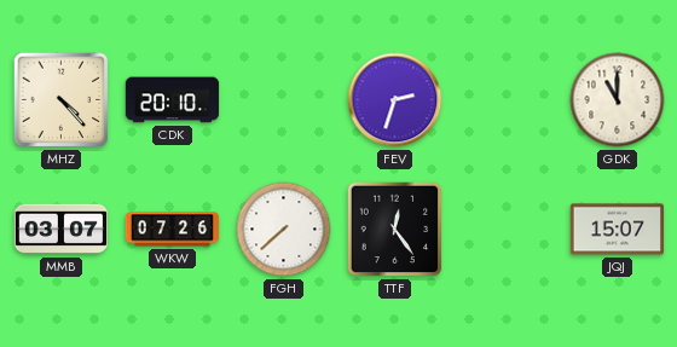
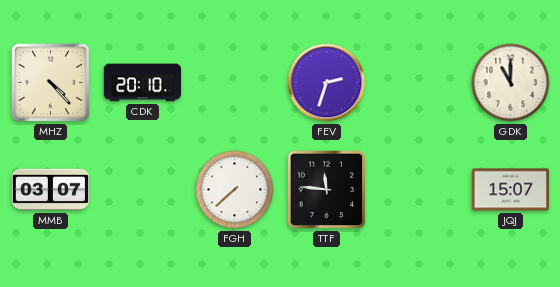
WKW: 07:26 -> none (173, 230)
TTF: 12:24 -> 11:46 (327, 190)
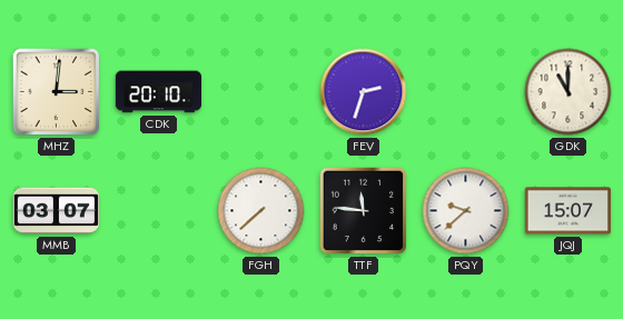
MHZ: 4:23 -> 3:01 (57, 92)
PQY: none -> 9:38 (466, 211)
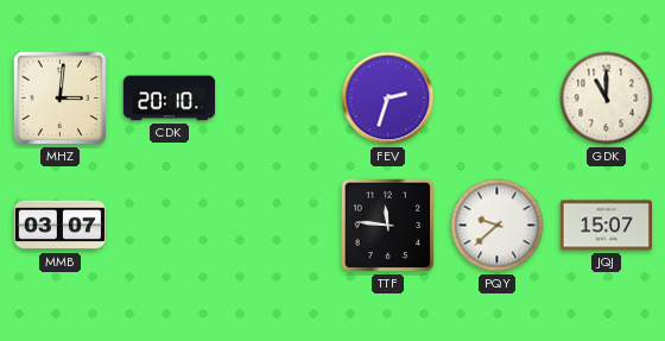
FGH: 7:38 -> none (261, 211)
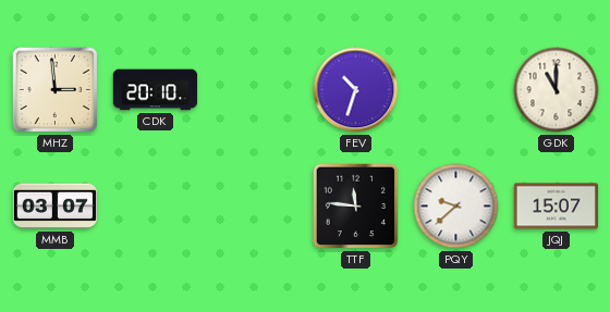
MHZ: 3:01 -> 2:59 (56, 90)
FEV: 2:33 -> 10:33 (356, 90)
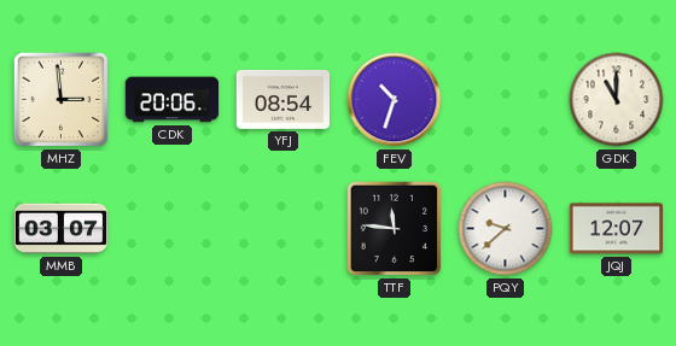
CDK: 20:10 -> 20:06 (173, 100)
YFJ: none -> 08:54 (282, 99)
JQJ: 15:07 -> 12:07 (616, 229)
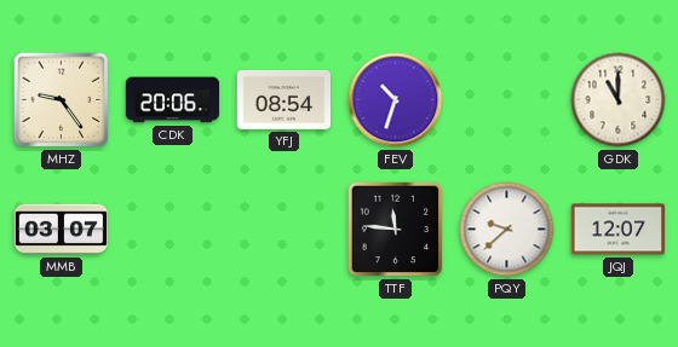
MHZ: 2:59 -> 9:24 (62, 100)
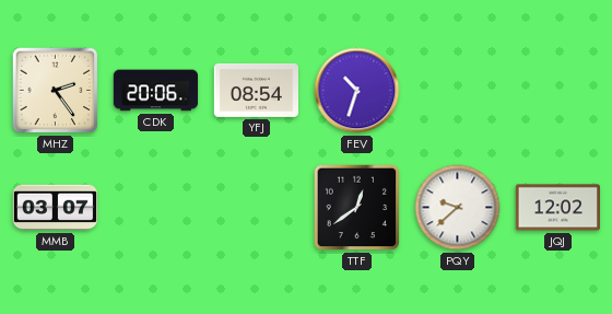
MHZ: 9:24 -> 2:24 (56, 91)
GDK: 11:00 -> none (619, 100)
TTF: 11:46 -> 12:39 (357, 208)
JQJ: 12:07 -> 12:02 (557, 208)
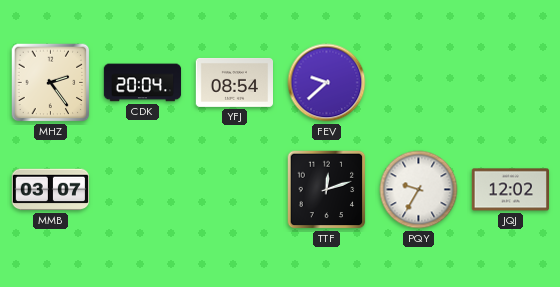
CDK: 20:06 -> 20:04 (143, 83)
FEV: 10:33 -> 9:38 (327, 83)
TTF: 12:39 -> 12:12 (327, 190)
PQY: 9:38 -> 9:35 (419, 190)
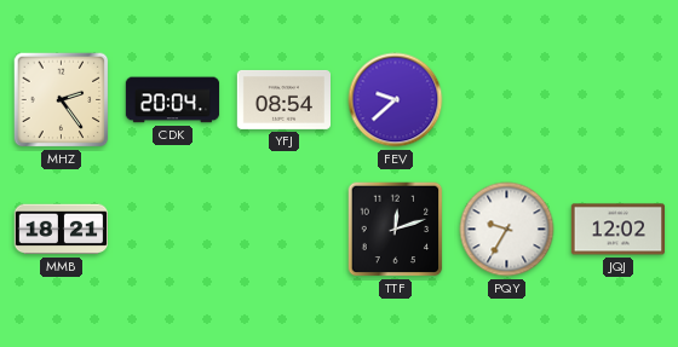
MMB: 03:07 -> 18:21 (61, 230)
